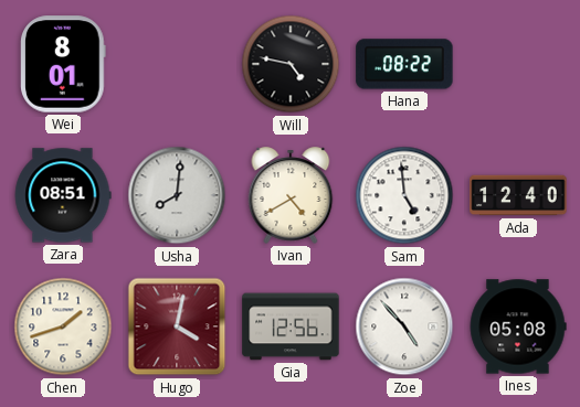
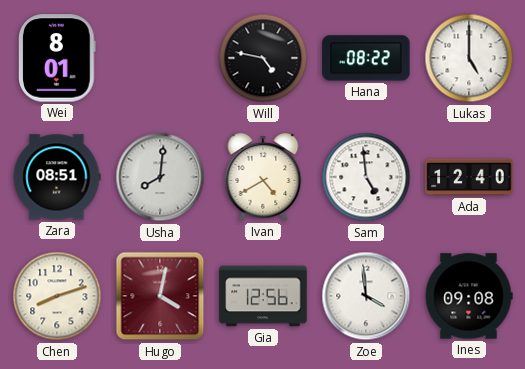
Lukas: none -> 5:00 (469, 58)
Chen: 1:42 -> 8:12 (57, 296)
Zoe: 4:53 -> 3:59 (366, 296)
Ines: 05:08 -> 09:08 (469, 296)
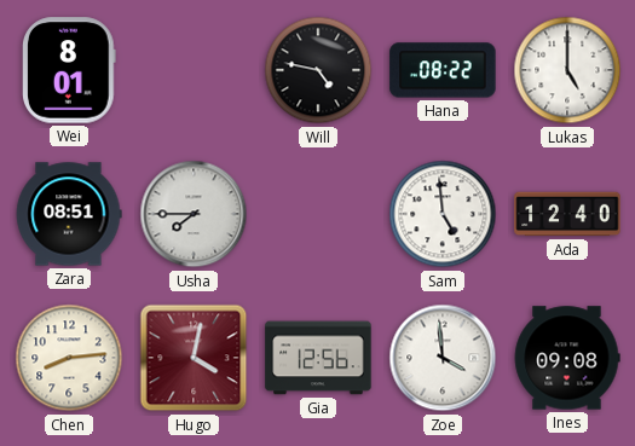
Usha: 8:01 -> 7:45 (194, 214)
Ivan: 4:40 -> none (263, 177)
Chen: 8:12 -> 8:14 (69, 358)
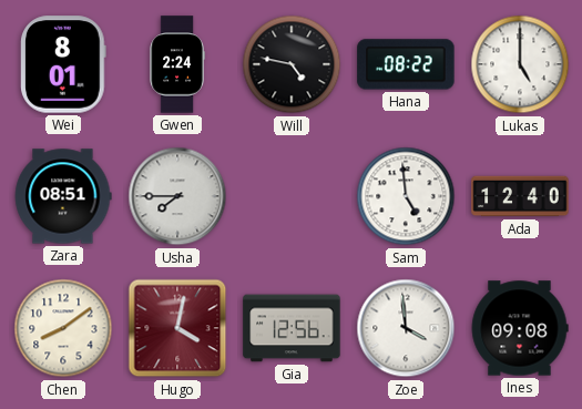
Gwen: none -> 2:24 (177, 64)
Chen: 8:14 -> 8:09 (63, 328)
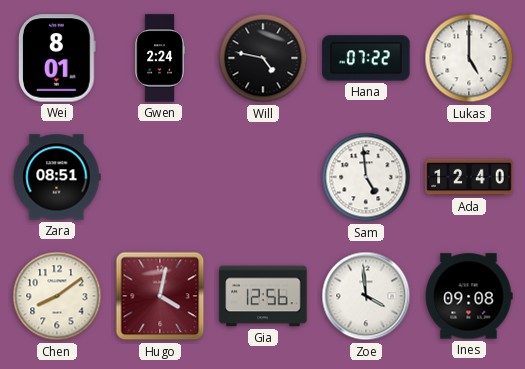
Hana: 08:22 -> 07:22 (366, 58)
Usha: 7:45 -> none (177, 196)
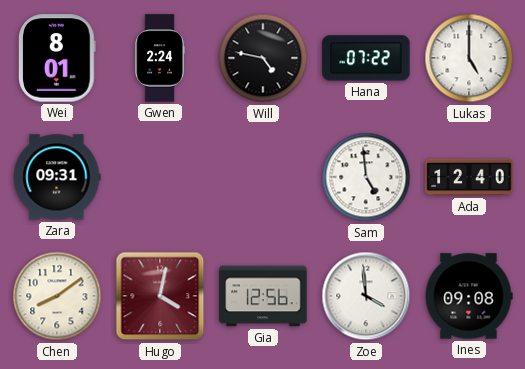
Zara: 08:51 -> 09:31 (57, 177)
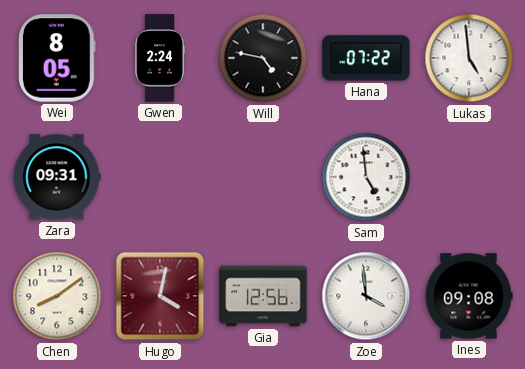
Wei: 8:01 -> 8:05 (58, 58)
Lukas: 5:00 -> 4:59 (469, 58)
Ada: 12:40 -> none (469, 177)
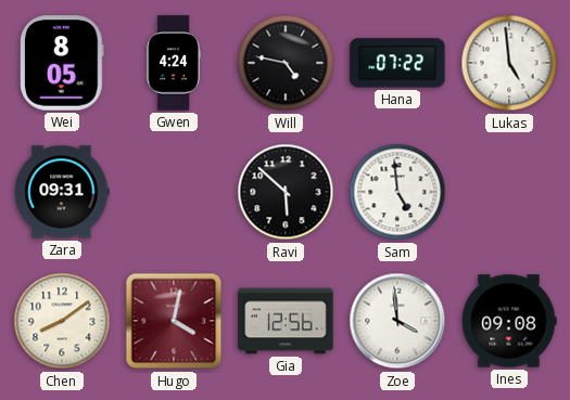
Gwen: 2:24 -> 4:24 (174, 63)
Ravi: none -> 5:52 (286, 192)
